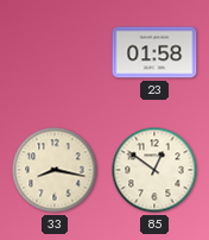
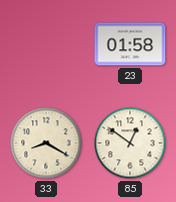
33: 8:17 -> 8:20 (46, 143)
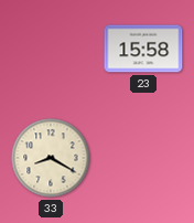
23: 01:58 -> 15:58 (143, 49)
85: 12:51 -> none (130, 143)
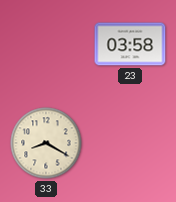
23: 15:58 -> 03:58 (130, 44)
